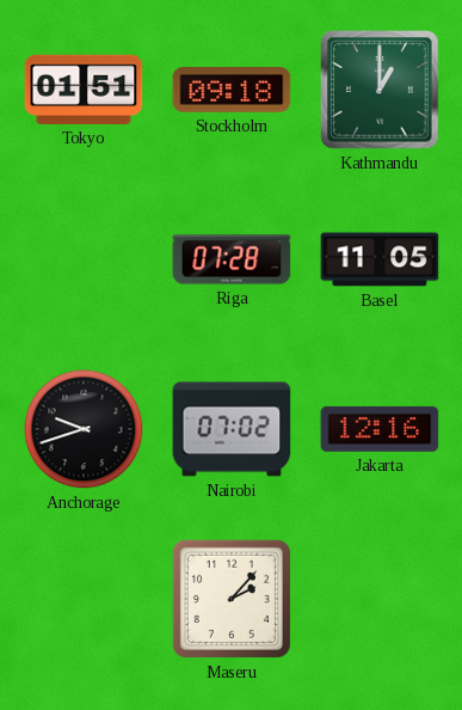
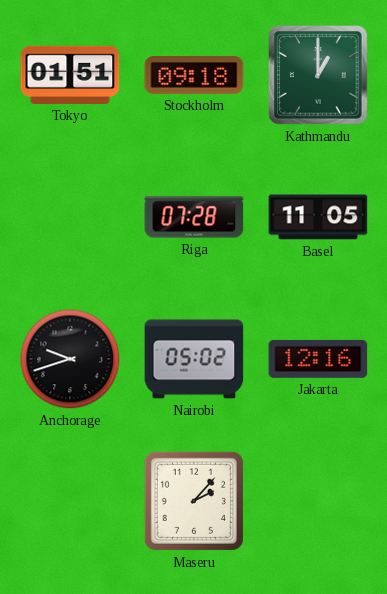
Nairobi: 07:02 -> 05:02 (194, 359)
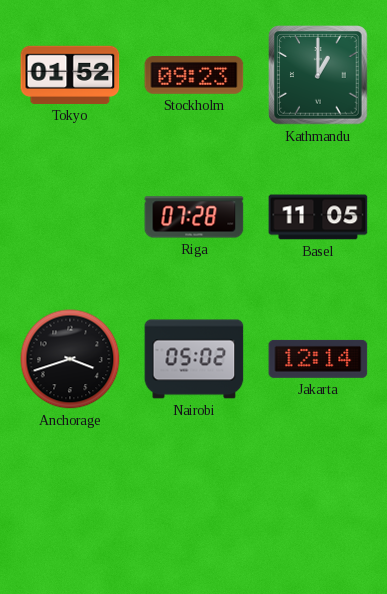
Tokyo: 01:51 -> 01:52 (70, 75)
Stockholm: 09:18 -> 09:23 (194, 76)
Anchorage: 9:42 -> 3:42 (70, 359)
Jakarta: 12:16 -> 12:14 (318, 359)
Maseru: 2:07 -> none (194, 501)
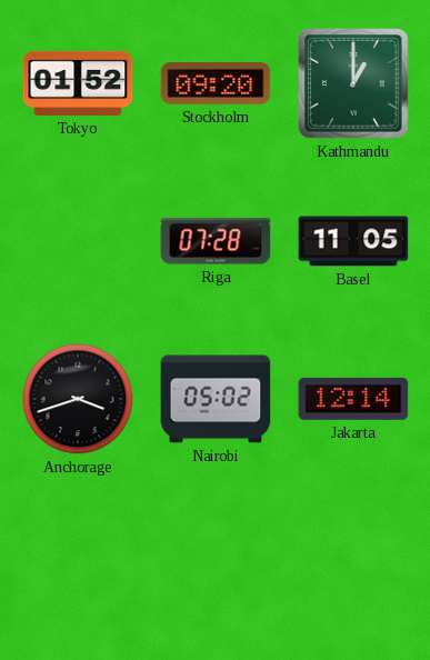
Stockholm: 09:23 -> 09:20 (216, 84)
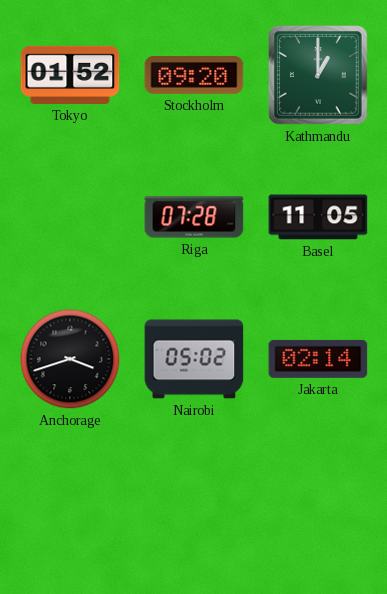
Jakarta: 12:14 -> 02:14 (318, 359)
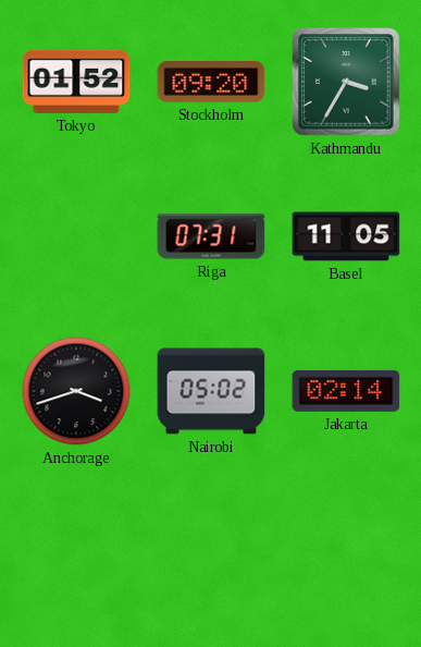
Kathmandu: 1:00 -> 3:35 (346, 82)
Riga: 07:28 -> 07:31 (211, 236)
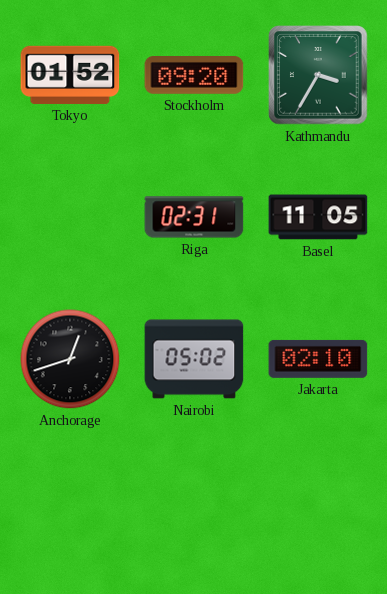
Riga: 07:31 -> 02:31 (194, 217)
Anchorage: 3:42 -> 12:42 (70, 359)
Jakarta: 02:14 -> 02:10 (318, 359)
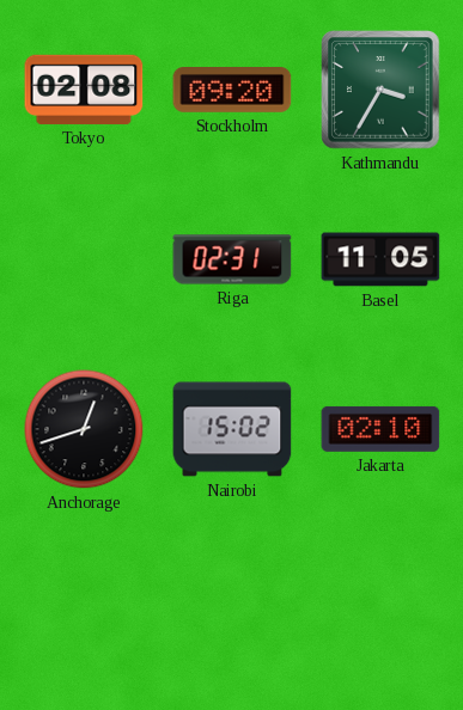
Tokyo: 01:52 -> 02:08 (84, 90)
Nairobi: 05:02 -> 15:02 (232, 429)
